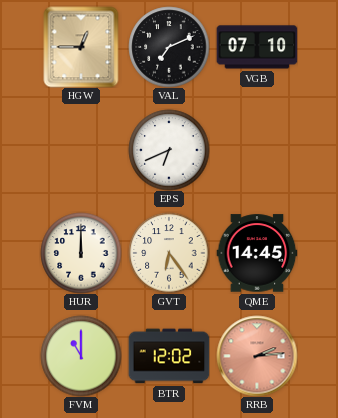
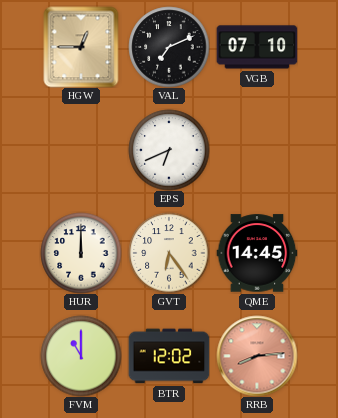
RRB: 2:14 -> 8:14 (257, 356)
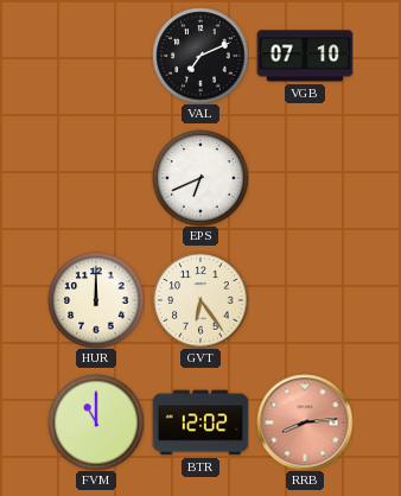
HGW: 12:45 -> none (81, 47)
QME: 14:45 -> none (257, 253)
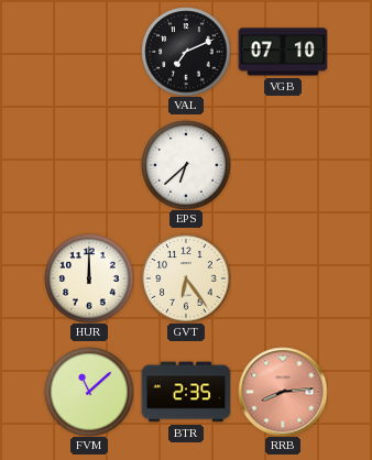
EPS: 6:41 -> 6:38 (186, 165)
FVM: 11:00 -> 11:08 (89, 392)
BTR: 12:02 -> 2:35 (186, 392)
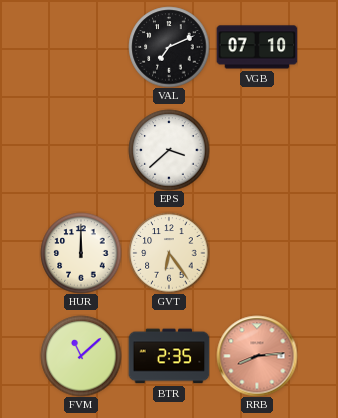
EPS: 6:38 -> 3:38 (169, 150)
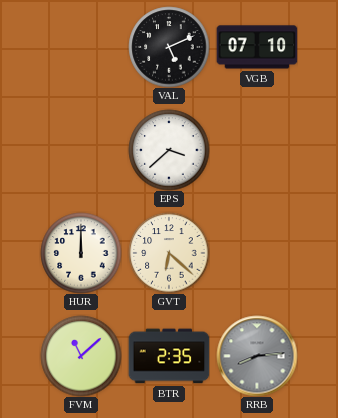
VAL: 7:11 -> 5:11 (169, 47)
GVT: 6:24 -> 6:22 (169, 253)
RRB dial: salmon -> grey (257, 356)
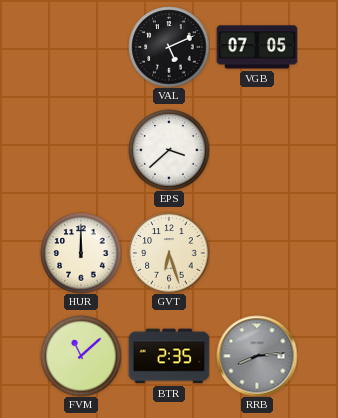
VGB: 07:10 -> 07:05 (257, 47)
GVT: 6:22 -> 6:27 (169, 253)
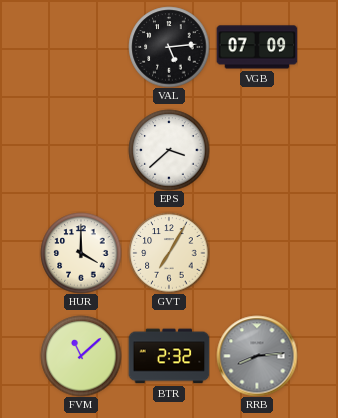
VAL: 5:11 -> 5:14 (169, 47)
VGB: 07:05 -> 07:09 (257, 47)
HUR: 12:00 -> 4:00 (81, 253)
GVT: 6:27 -> 7:05 (169, 253)
BTR: 2:35 -> 2:32 (169, 356)
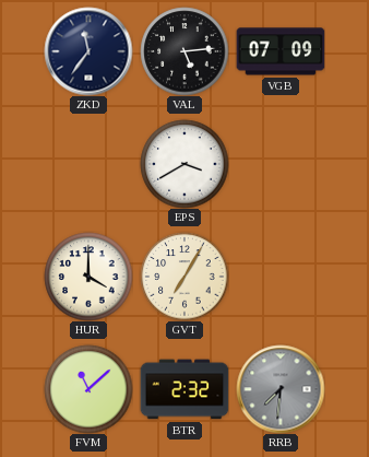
ZKD: none -> 11:36 (88, 51)
EPS: 3:38 -> 3:40 (184, 164)
RRB: 8:14 -> 7:31 (281, 389)
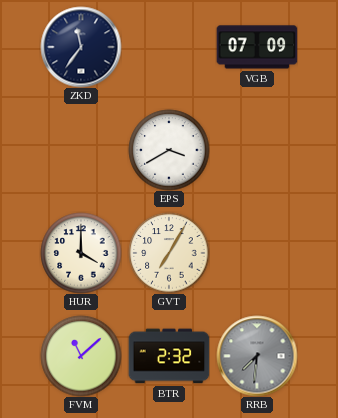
VAL: 5:14 -> none (184, 51)
